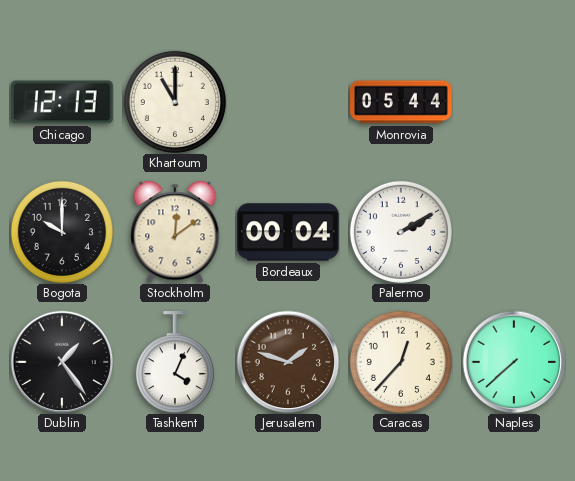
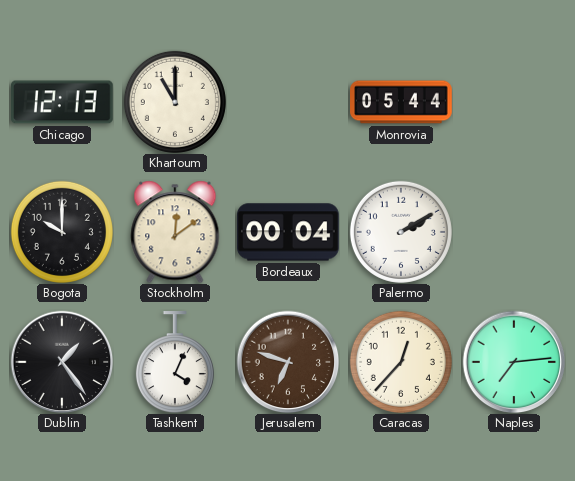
Jerusalem: 1:48 -> 6:48 (288, 362)
Naples: 7:38 -> 7:14 (514, 362)
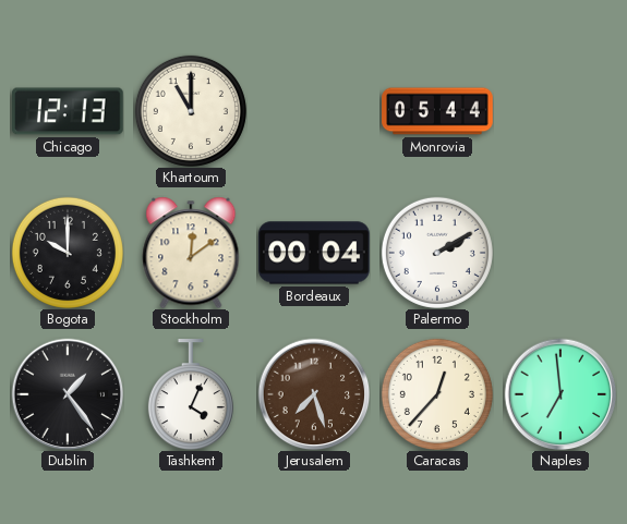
Jerusalem: 6:48 -> 7:27 (314, 394)
Naples: 7:14 -> 6:59 (560, 394)
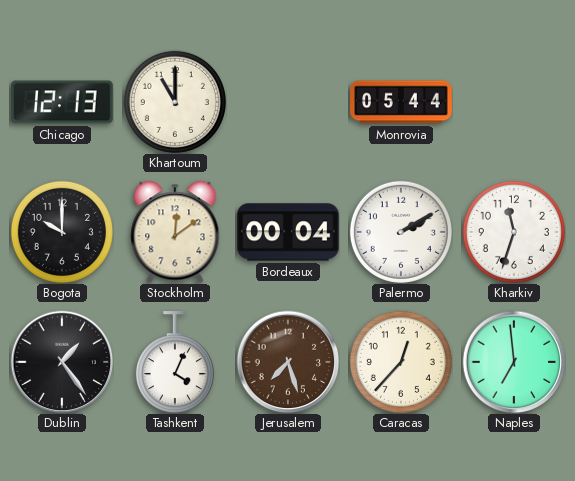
Kharkiv: none -> 11:33 (514, 232)
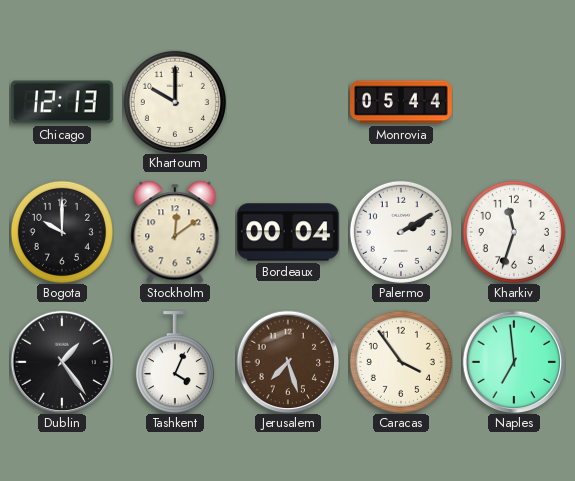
Khartoum: 11:00 -> 10:00 (175, 102)
Caracas: 12:37 -> 3:54 (401, 362)
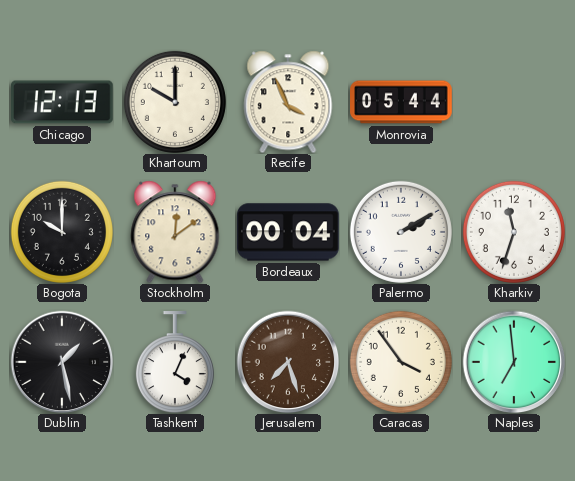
Recife: none -> 3:56 (288, 102)
Dublin: 1:24 -> 1:28 (62, 362)
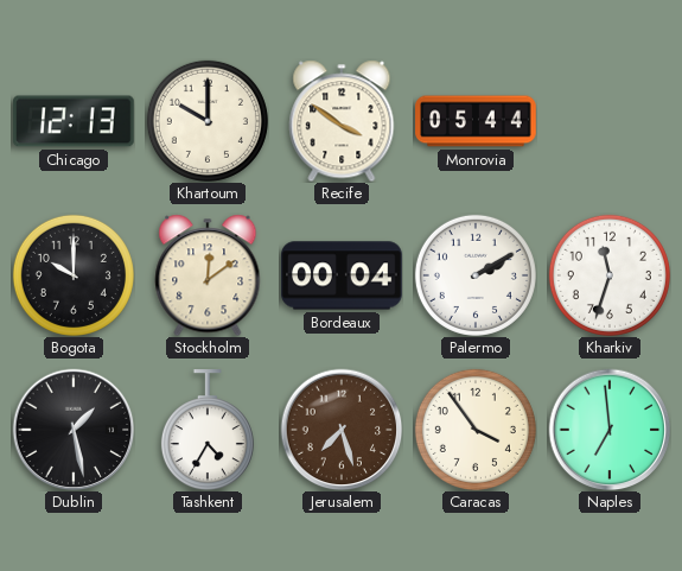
Recife: 3:56 -> 3:51 (342, 121)
Tashkent: 4:04 -> 4:35 (208, 430)
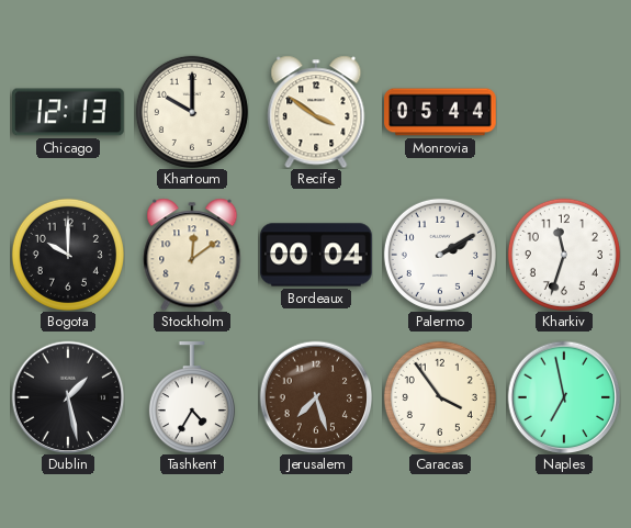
Naples: 6:59 -> 6:58 (564, 397)
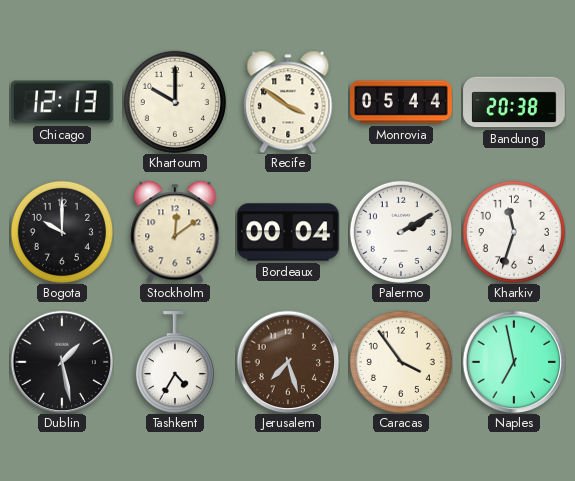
Bandung: none -> 20:38 (514, 102)
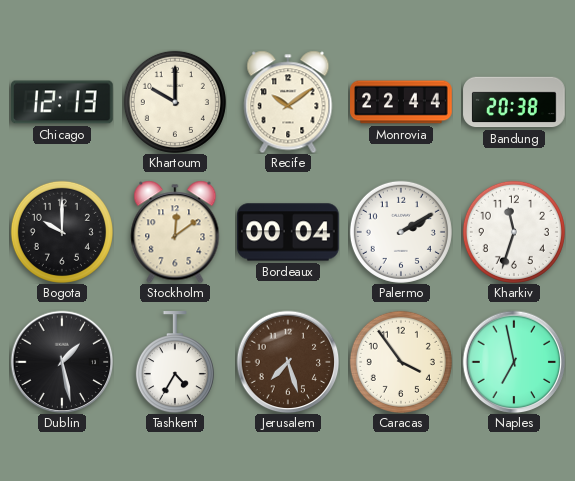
Recife: 3:51 -> 10:09 (288, 102)
Monrovia: 05:44 -> 22:44 (401, 102)
